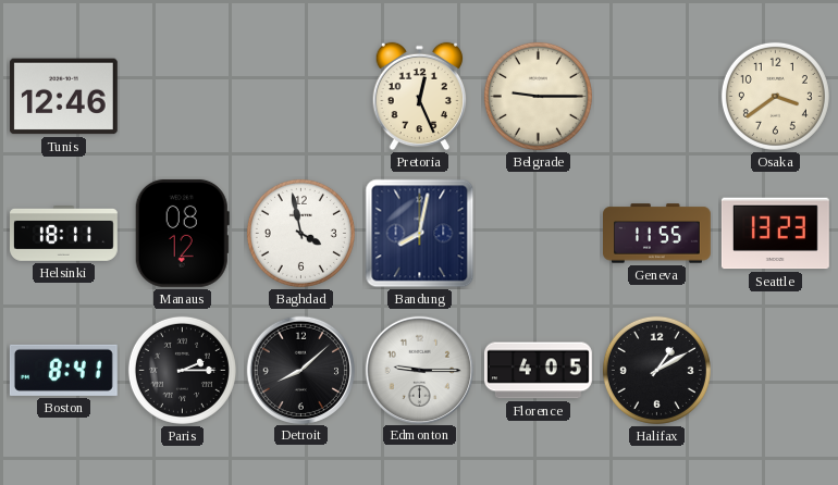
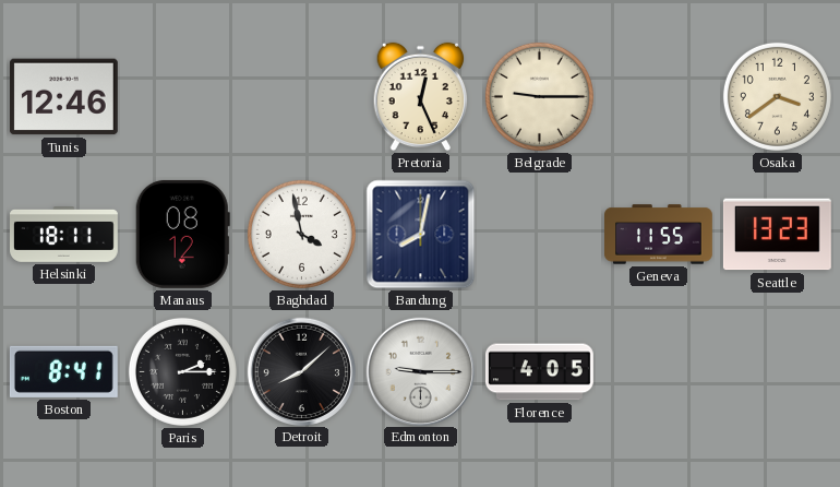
Halifax: 1:10 -> none (656, 370)
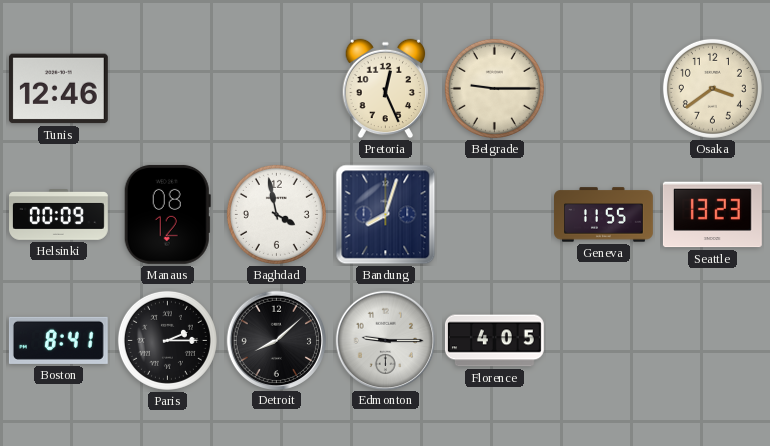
Helsinki: 18:11 -> 00:09 (59, 215)
Bandung: 8:02 -> 8:03 (386, 215)
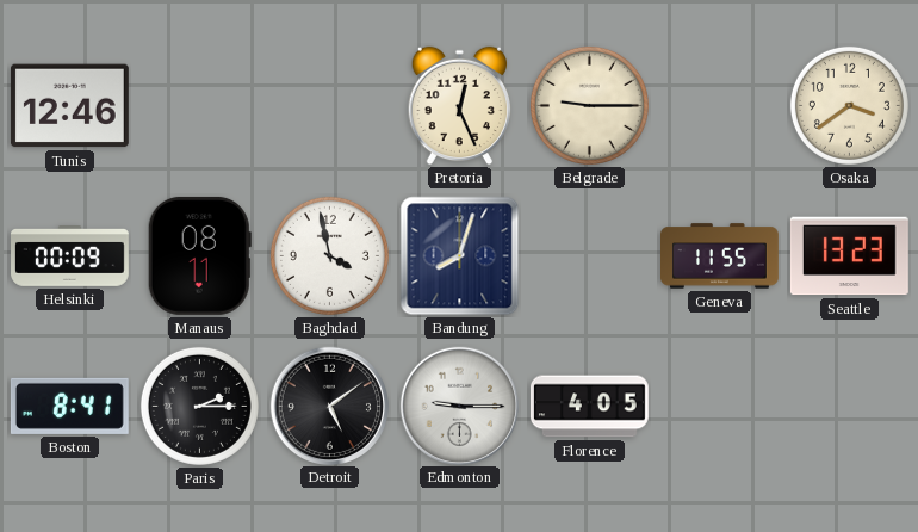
Manaus: 08:12 -> 08:11 (199, 255)
Detroit: 8:08 -> 5:09 (329, 406)
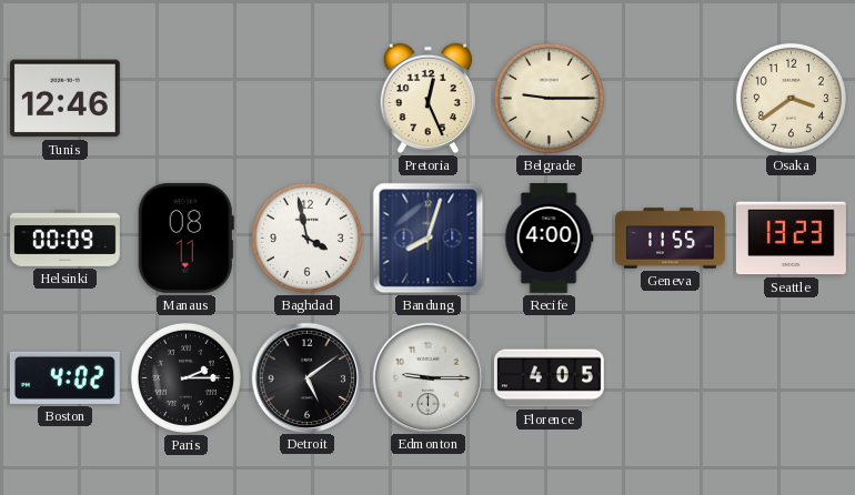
Recife: none -> 4:00 (549, 238)
Boston: 8:41 -> 4:02 (64, 377)
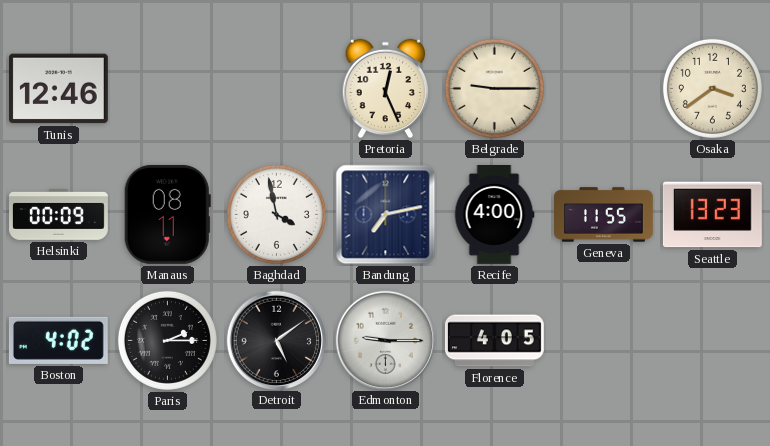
Bandung: 8:03 -> 7:13 (386, 215)
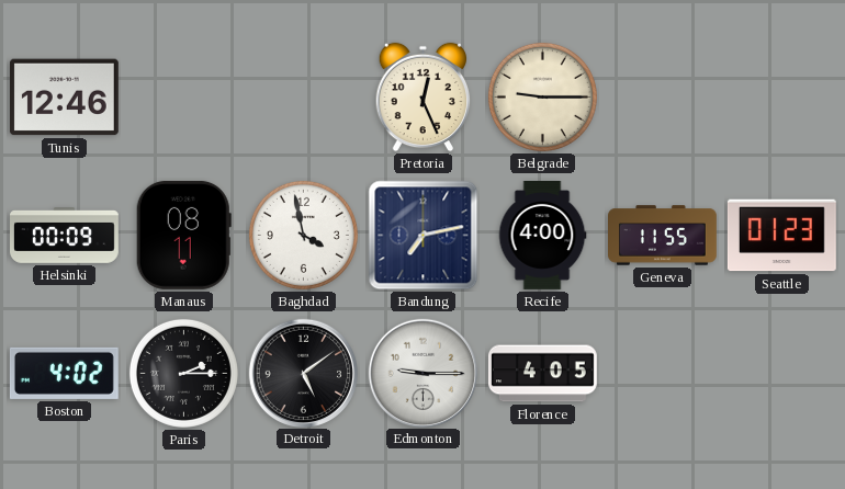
Osaka: 3:39 -> none (712, 88)
Seattle: 13:23 -> 01:23 (781, 236)
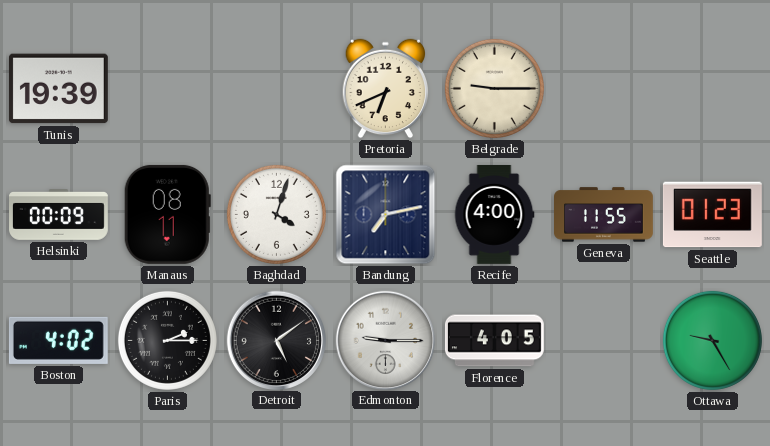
Tunis: 12:46 -> 19:39 (58, 89)
Pretoria: 12:26 -> 6:41 (386, 89)
Baghdad: 3:58 -> 4:03 (276, 214)
Ottawa: none -> 9:25 (712, 340)
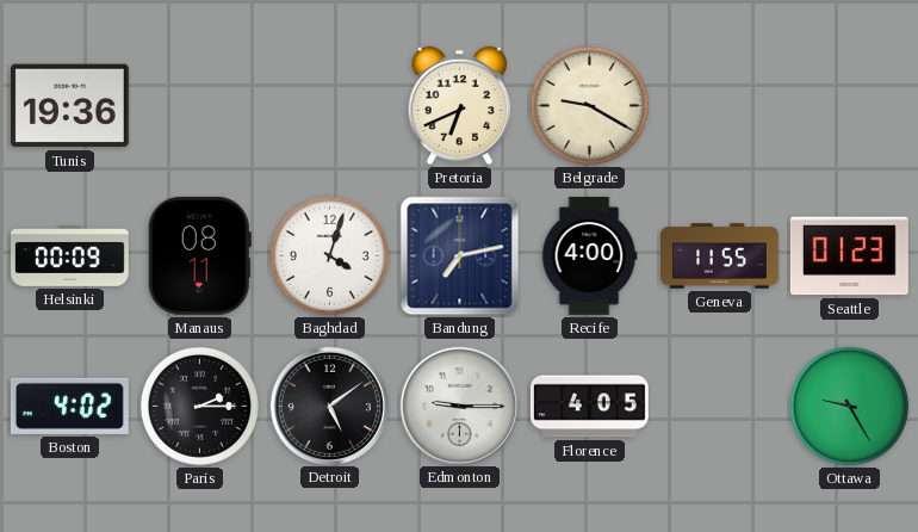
Tunis: 19:39 -> 19:36 (69, 106)
Belgrade: 9:15 -> 9:20 (589, 105)
